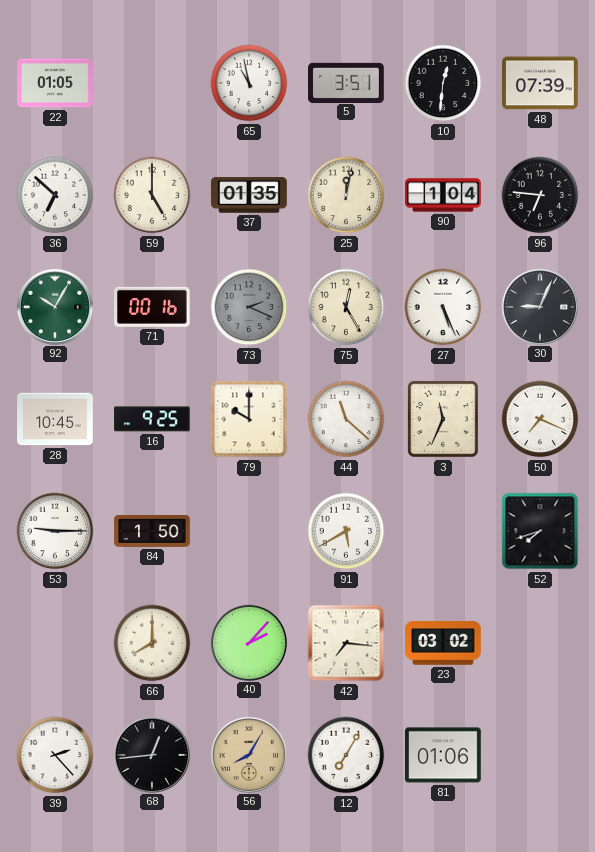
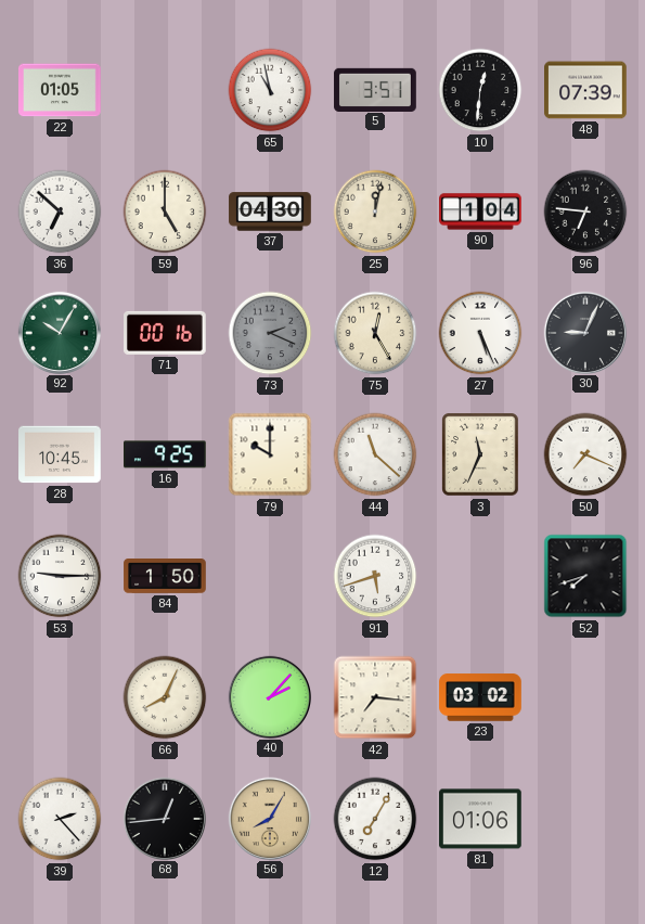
37: 01:35 -> 04:30 (270, 211)
91: 5:40 -> 5:42 (375, 576)
66: 8:00 -> 8:04 (165, 697)
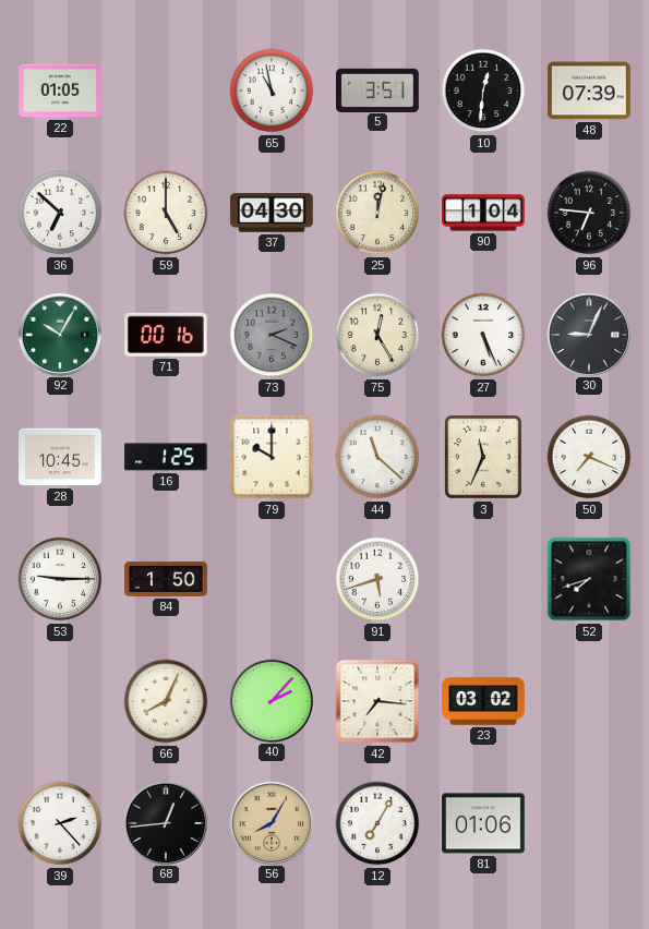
16: 9:25 -> 1:25 (167, 457)
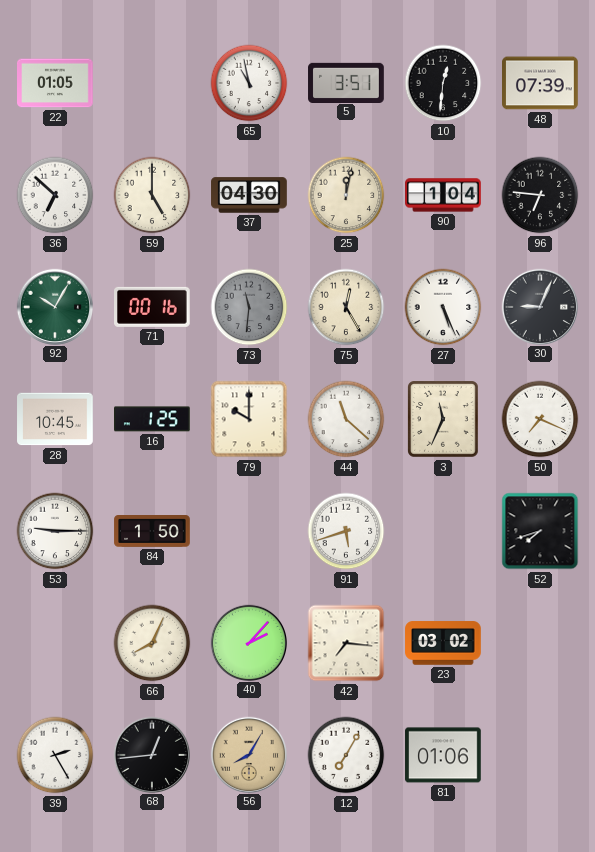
73: 2:19 -> 11:31 (249, 307)
39: 2:23 -> 2:25 (55, 755)
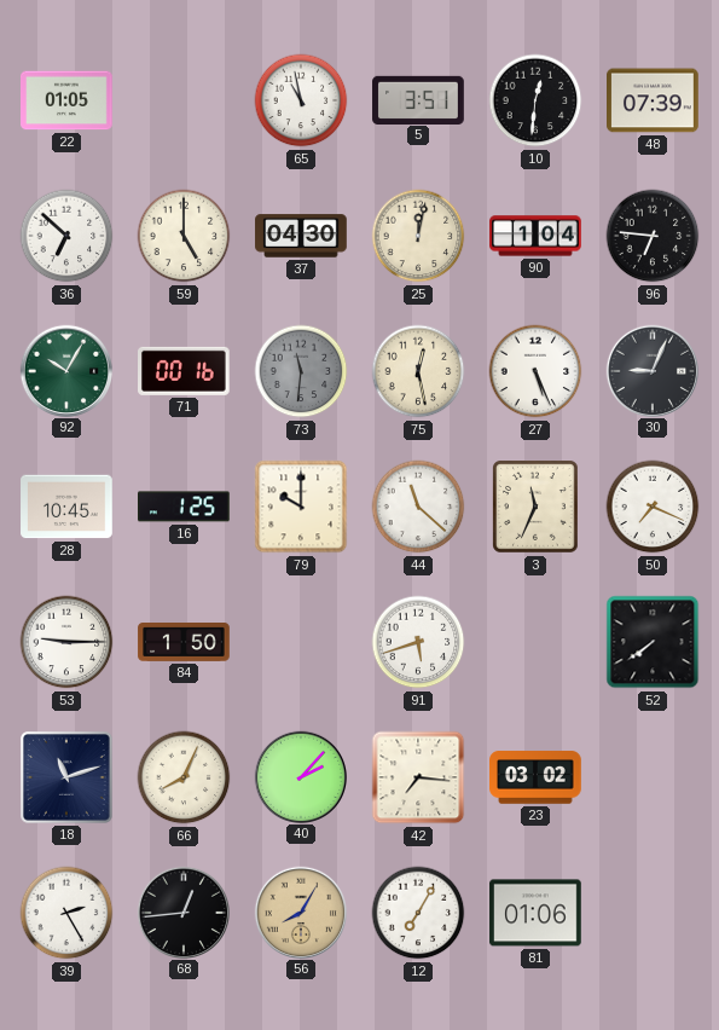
75: 12:25 -> 12:28 (418, 371)
52: 7:42 -> 7:39 (653, 642)
18: none -> 11:12 (68, 779)
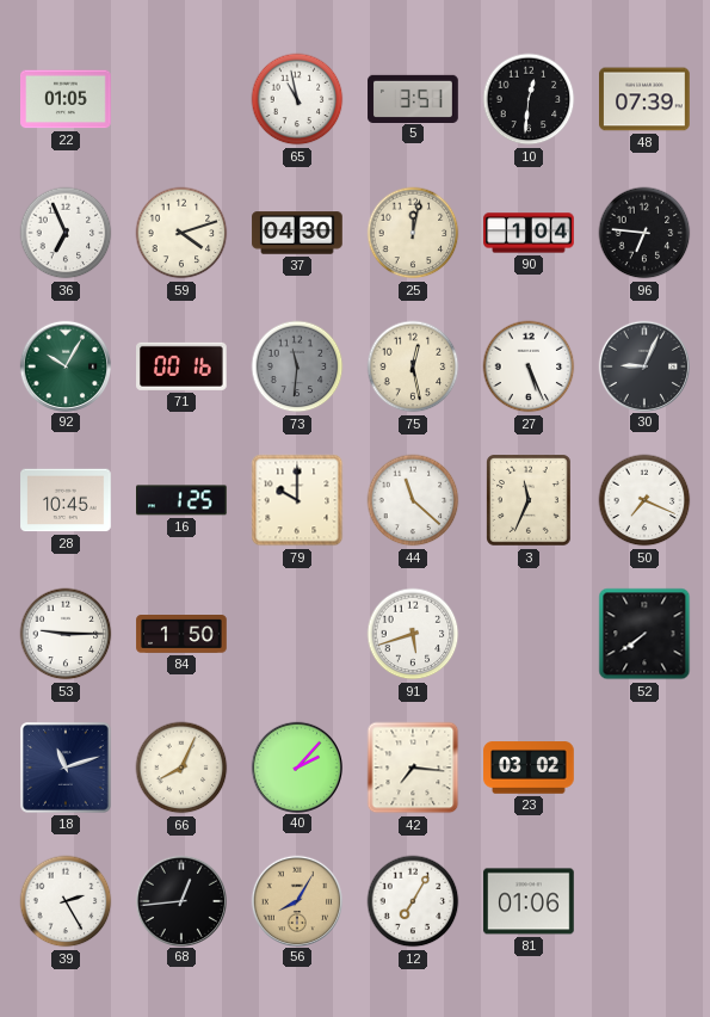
36: 6:52 -> 6:56 (66, 233)
59: 5:00 -> 4:12 (181, 233)
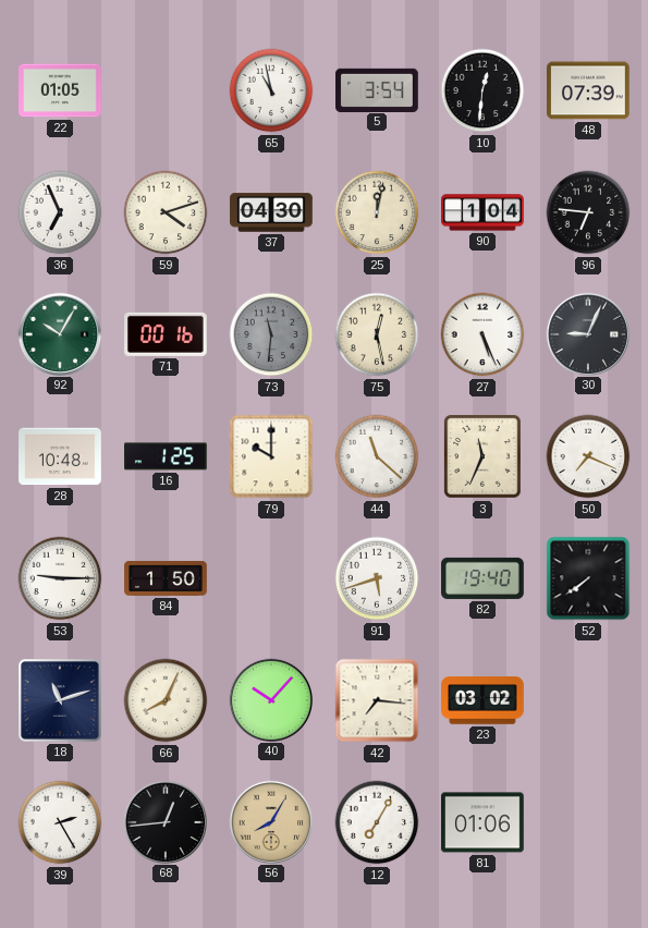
5: 3:51 -> 3:54 (377, 89)
28: 10:45 -> 10:48 (60, 456)
82: none -> 19:40 (482, 578)
40: 2:07 -> 10:07 (271, 699)
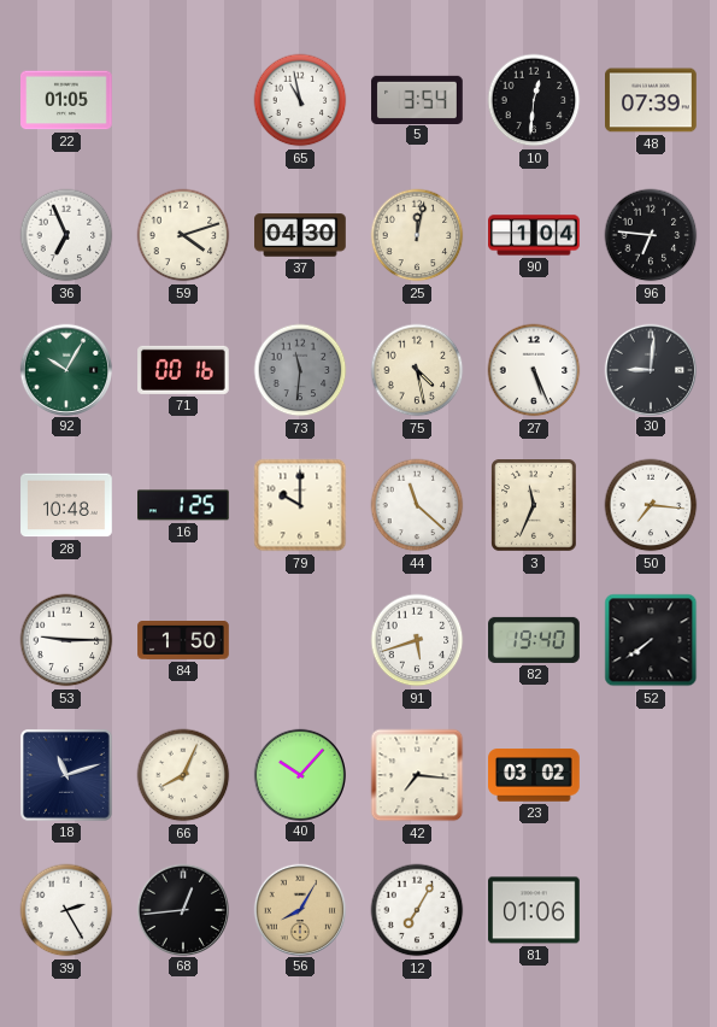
75: 12:28 -> 4:28 (417, 370)
30: 9:04 -> 9:01 (651, 369)
50: 7:19 -> 7:16 (651, 505)
